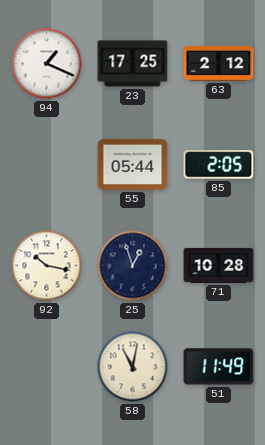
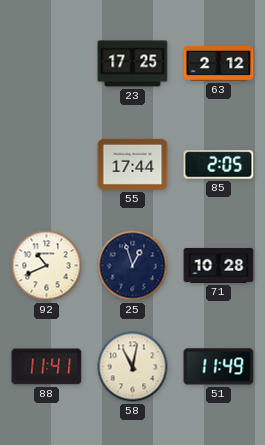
94: 1:19 -> none (47, 64)
55: 05:44 -> 17:44 (133, 164)
92: 10:17 -> 10:41 (47, 266)
88: none -> 11:41 (47, 367)
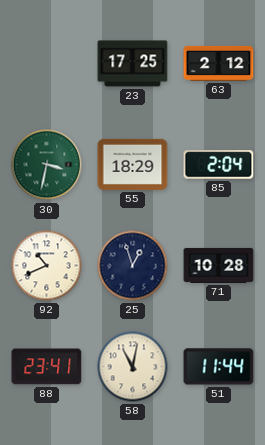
30: none -> 3:32 (47, 165)
55: 17:44 -> 18:29 (133, 164)
85: 2:05 -> 2:04 (219, 165)
88: 11:41 -> 23:41 (47, 367)
51: 11:49 -> 11:44 (219, 367)
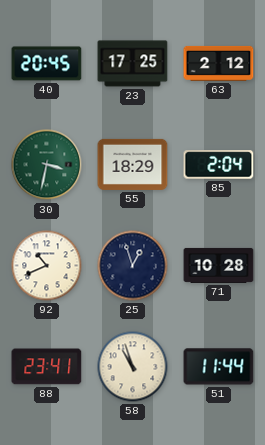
40: none -> 20:45 (47, 64)
58: 11:02 -> 10:57 (133, 367)
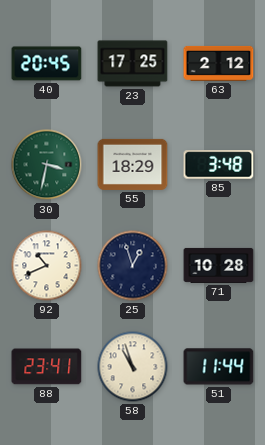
85: 2:04 -> 3:48 (219, 165)
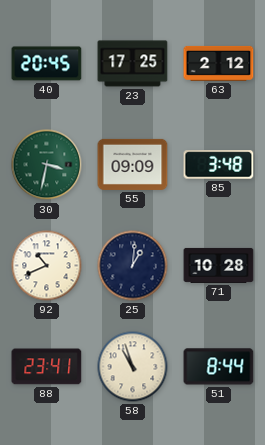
55: 18:29 -> 09:09 (133, 164)
25: 12:57 -> 1:01 (133, 266)
51: 11:44 -> 8:44 (219, 367)
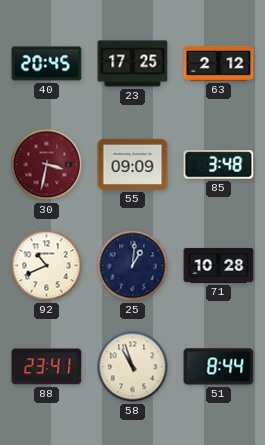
30 dial: green -> burgundy (47, 165)
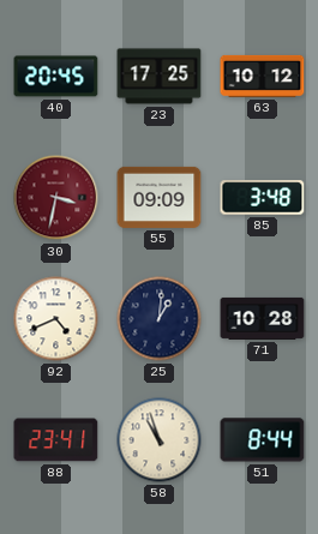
63: 2:12 -> 10:12 (263, 76)
92: 10:41 -> 4:41 (56, 319)
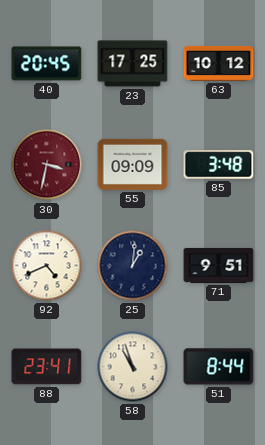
71: 10:28 -> 9:51 (219, 265)
